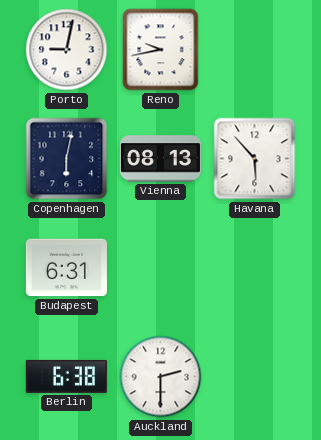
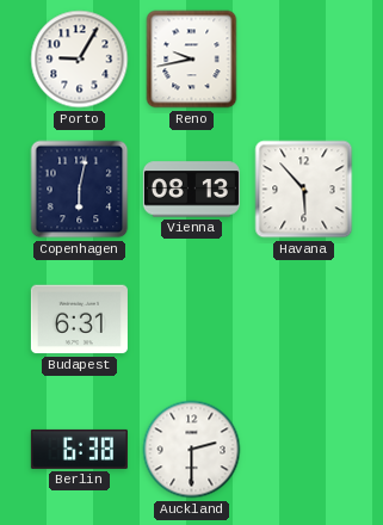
Porto: 9:02 -> 9:05 (80, 60)
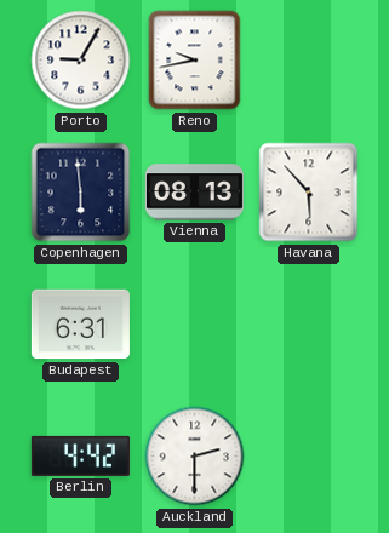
Copenhagen: 6:02 -> 5:59 (81, 193)
Berlin: 6:38 -> 4:42 (80, 455)
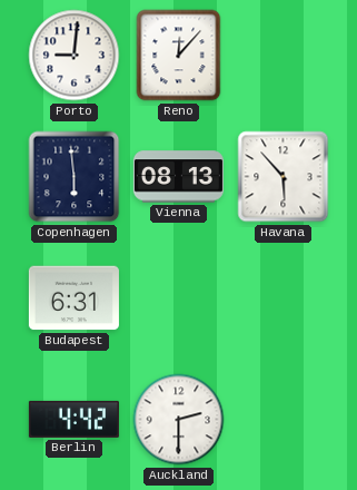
Porto: 9:05 -> 9:01 (75, 56)
Reno: 9:43 -> 12:07 (179, 56)
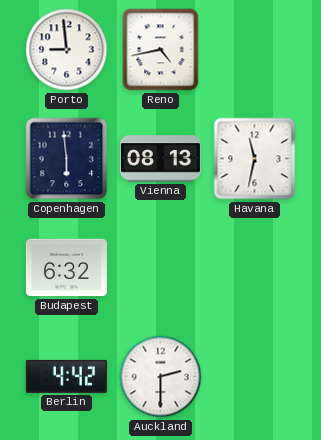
Porto: 9:01 -> 8:59 (67, 50)
Reno: 12:07 -> 4:43 (161, 50)
Havana: 5:53 -> 11:32 (255, 159)
Budapest: 6:31 -> 6:32 (66, 268)
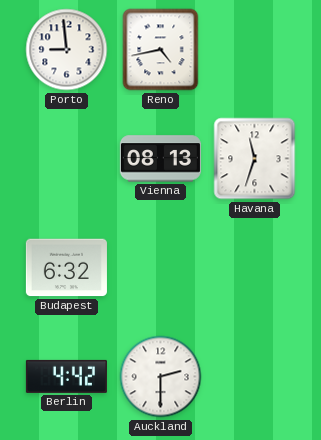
Copenhagen: 5:59 -> none (67, 159)
Havana: 11:32 -> 11:33 (255, 159)
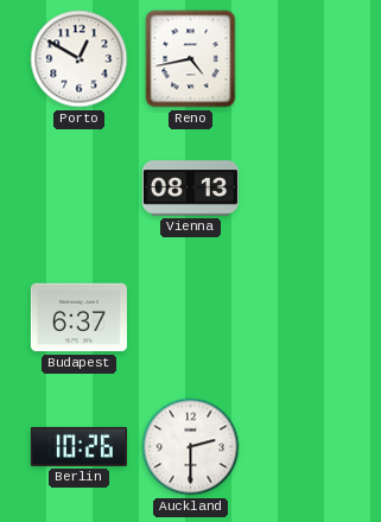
Porto: 8:59 -> 12:50 (80, 59)
Havana: 11:33 -> none (255, 159)
Budapest: 6:32 -> 6:37 (78, 318)
Berlin: 4:42 -> 10:26 (78, 446)
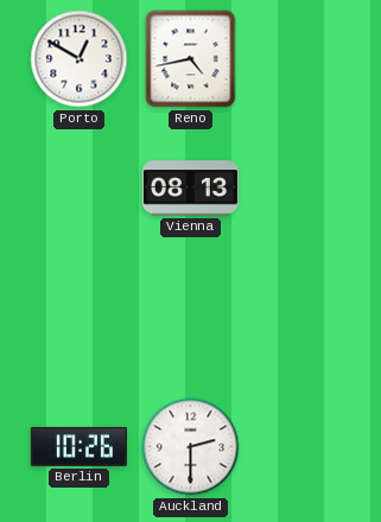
Budapest: 6:37 -> none (78, 318)
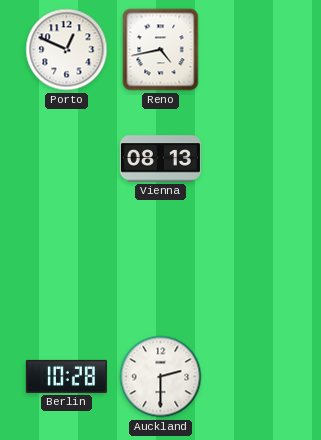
Porto: 12:50 -> 12:49 (67, 50)
Berlin: 10:26 -> 10:28 (66, 376)
